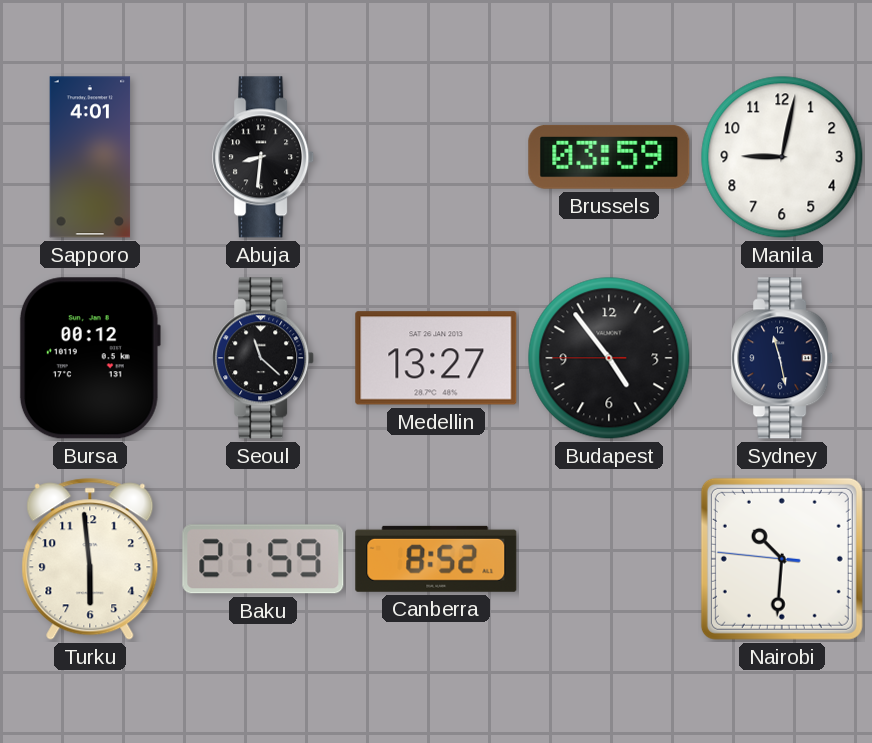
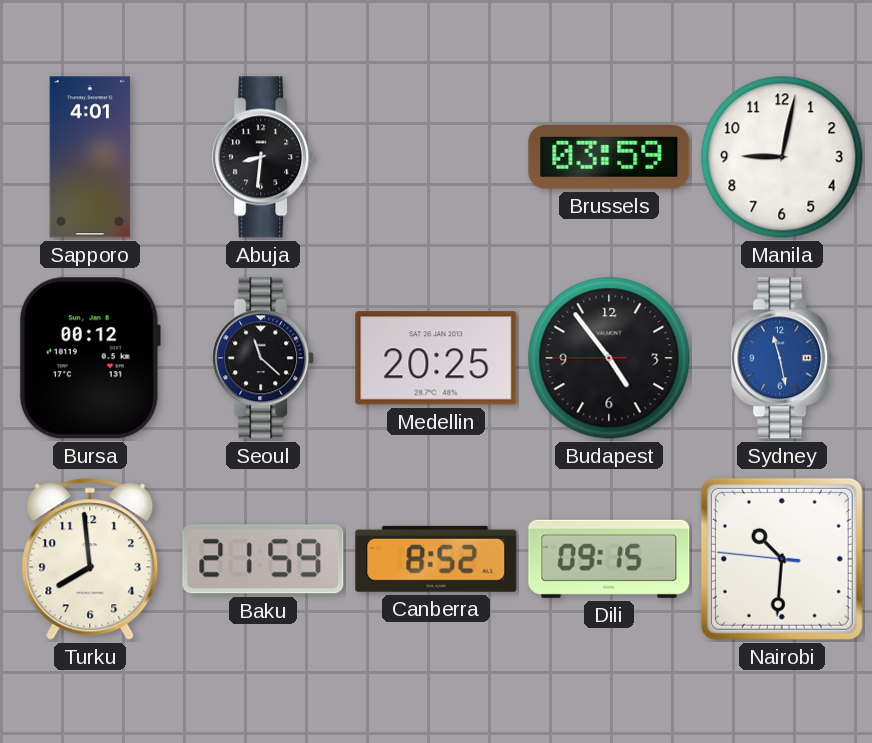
Medellin: 13:27 -> 20:25 (436, 358)
Sydney dial: navy -> blue (783, 358)
Turku: 5:59 -> 7:59 (90, 559)
Dili: none -> 09:15 (609, 559)
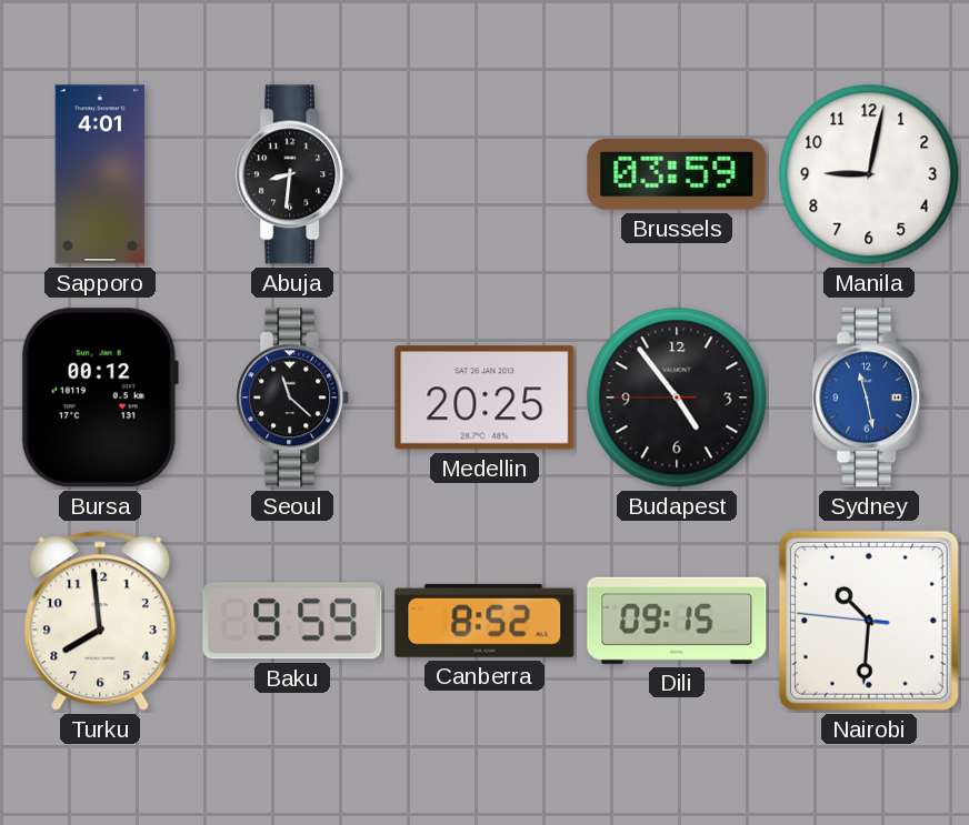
Baku: 21:59 -> 9:59 (292, 621)
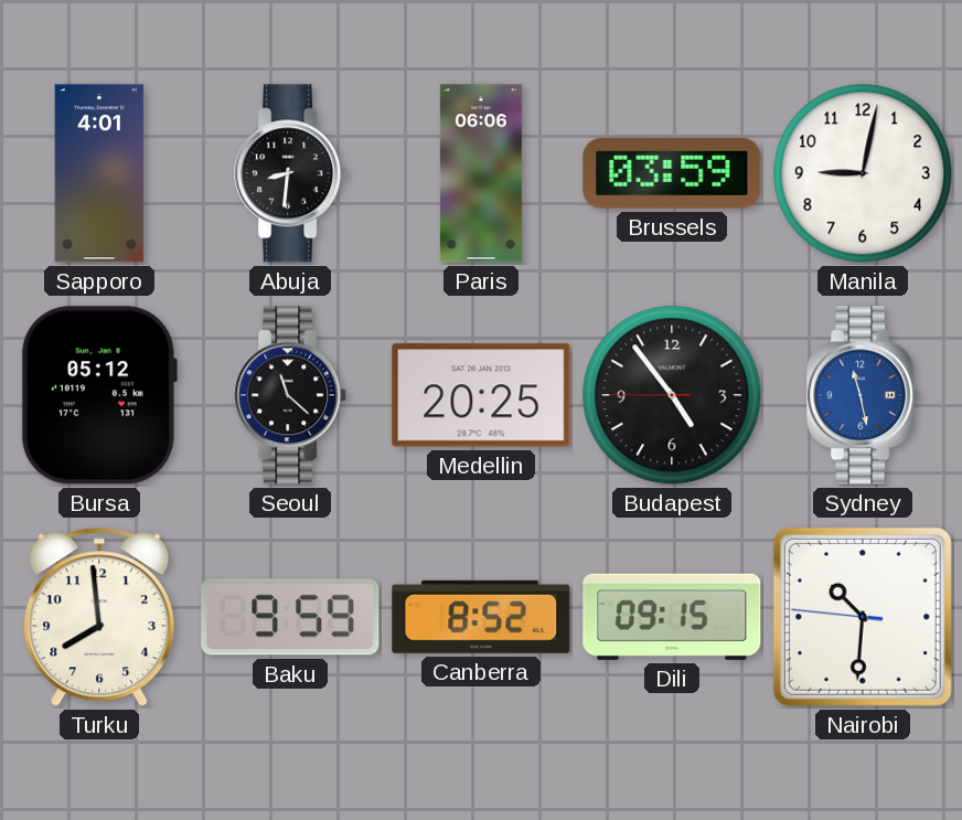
Paris: none -> 06:06 (481, 173)
Bursa: 00:12 -> 05:12 (99, 395)
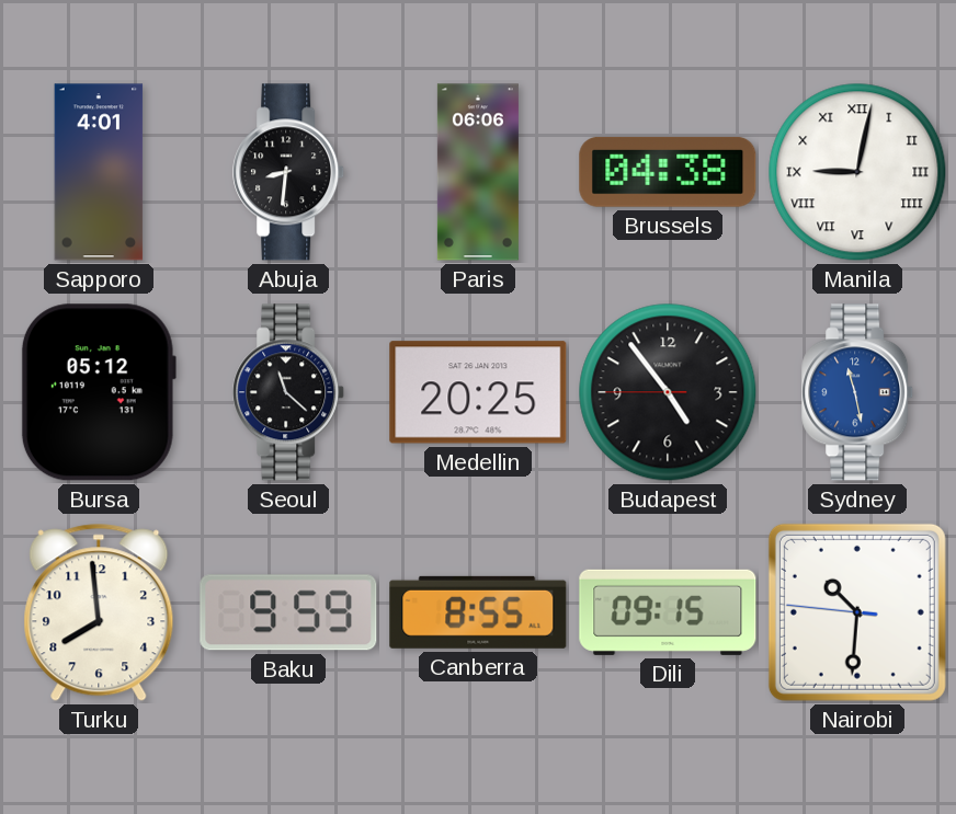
Brussels: 03:59 -> 04:38 (668, 172)
Manila numerals: Arabic -> Roman (857, 172)
Canberra: 8:52 -> 8:55 (478, 612)
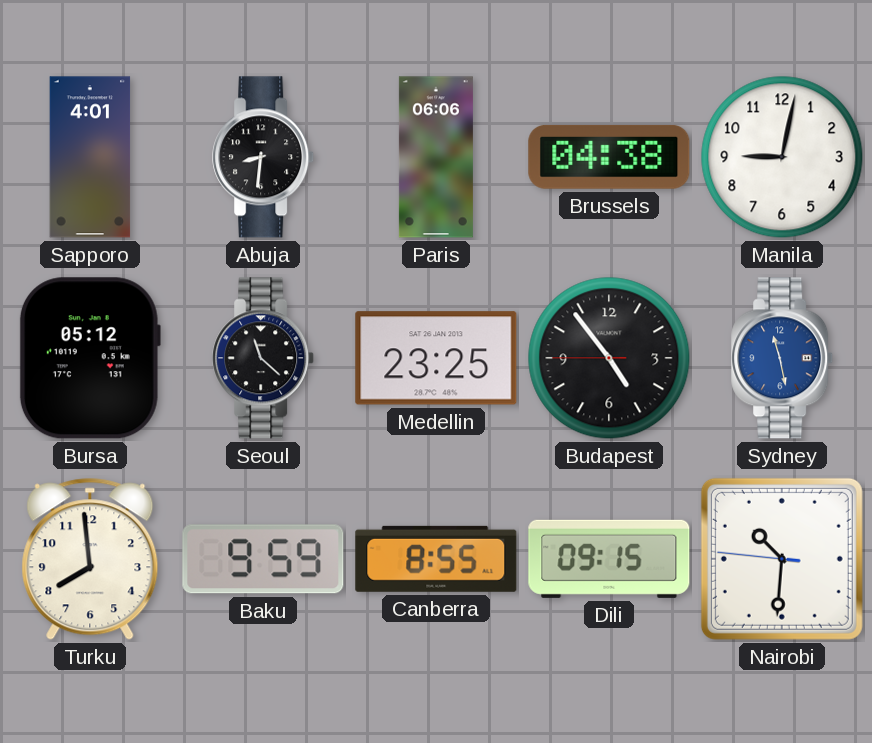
Manila numerals: Roman -> Arabic (782, 157)
Medellin: 20:25 -> 23:25 (436, 358)
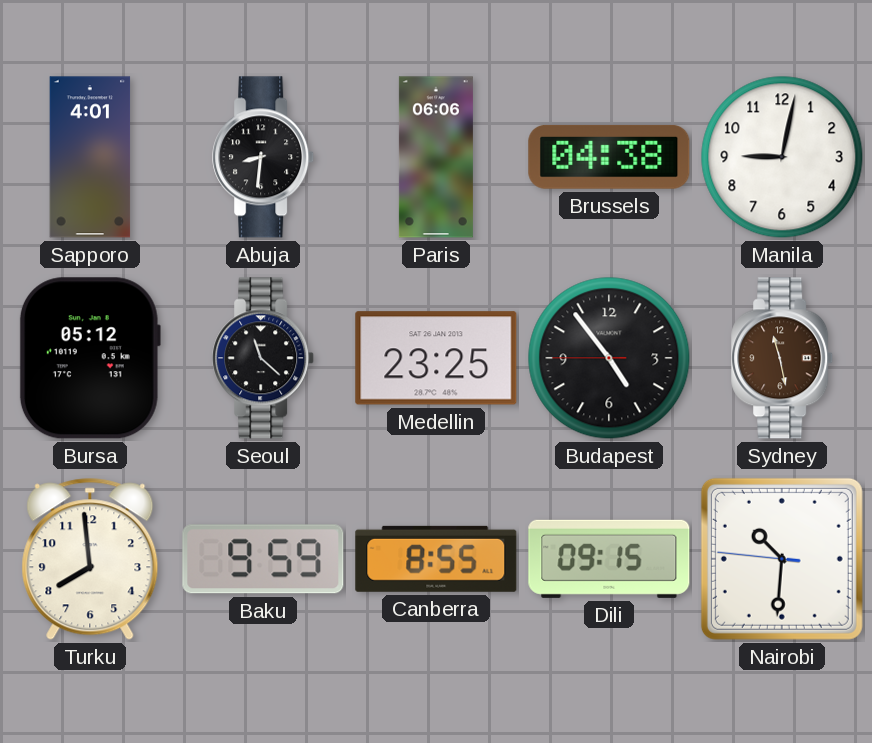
Sydney dial: blue -> brown (783, 358)
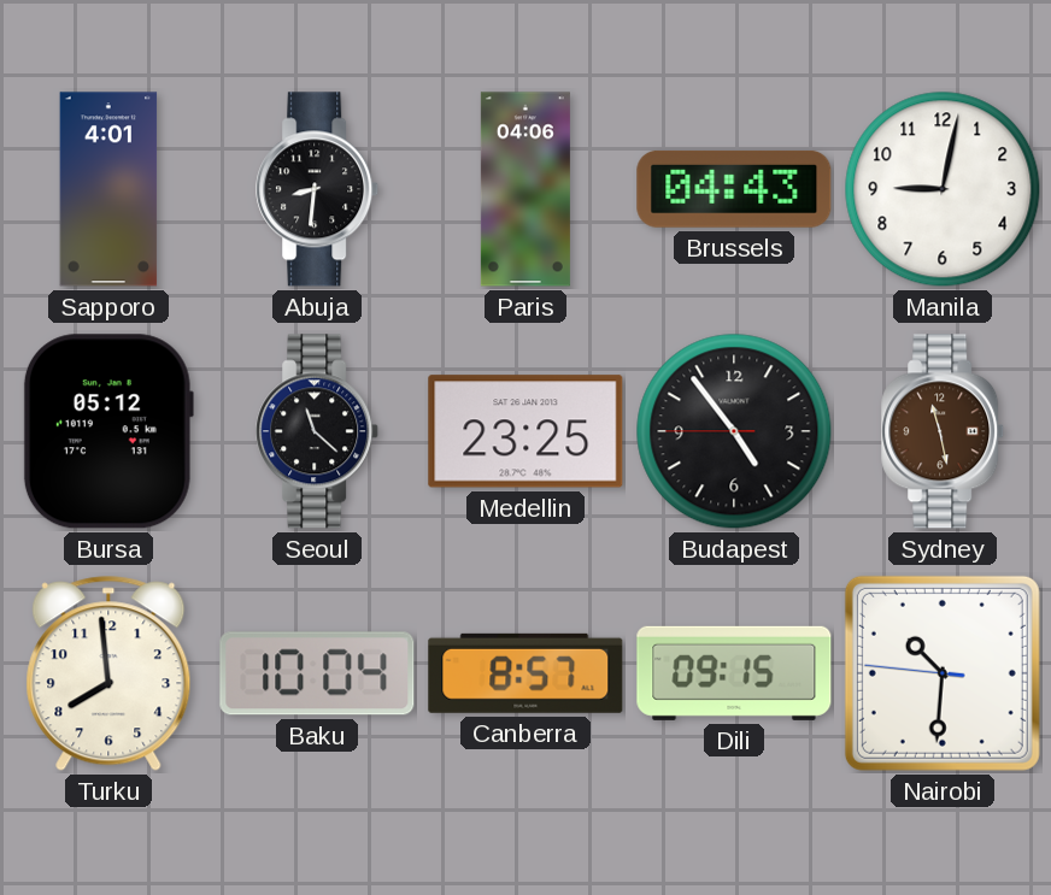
Paris: 06:06 -> 04:06 (525, 189)
Brussels: 04:38 -> 04:43 (734, 189)
Baku: 9:59 -> 10:04 (317, 673)
Canberra: 8:55 -> 8:57 (525, 673)
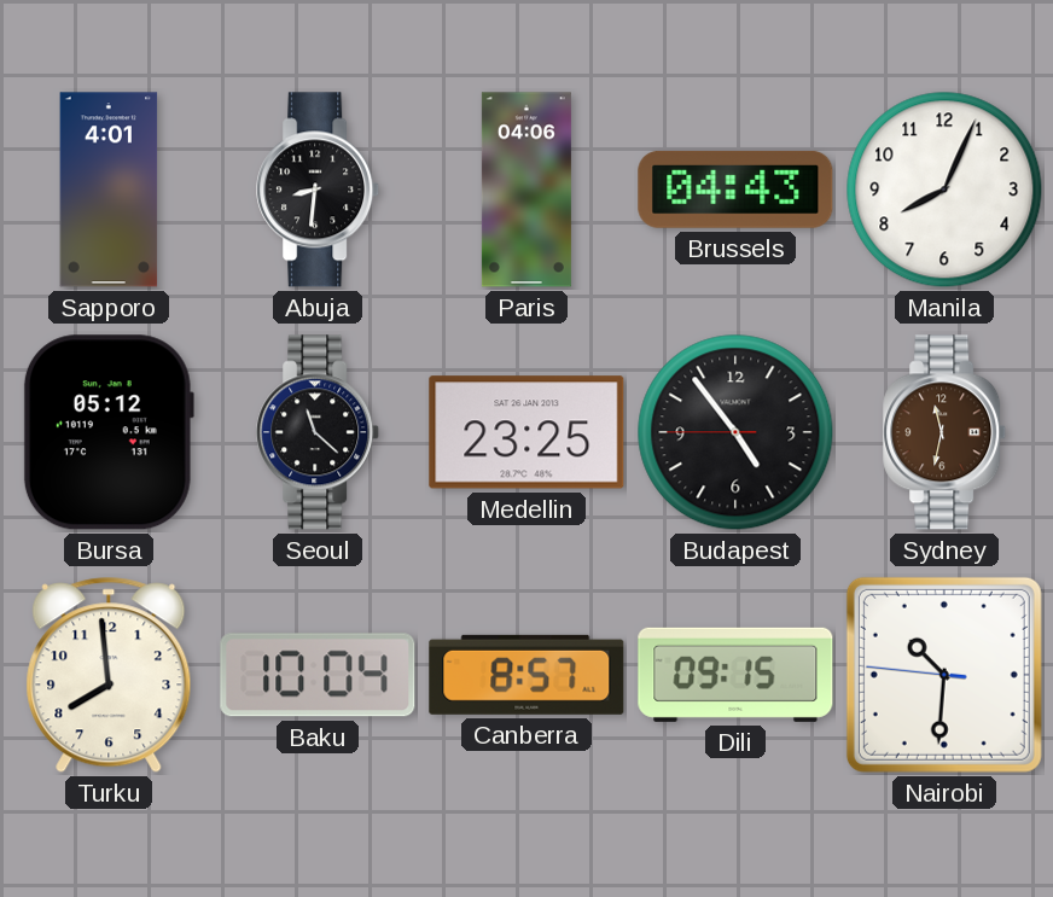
Manila: 9:02 -> 8:04 (944, 190)
Sydney: 11:28 -> 11:32 (946, 432)
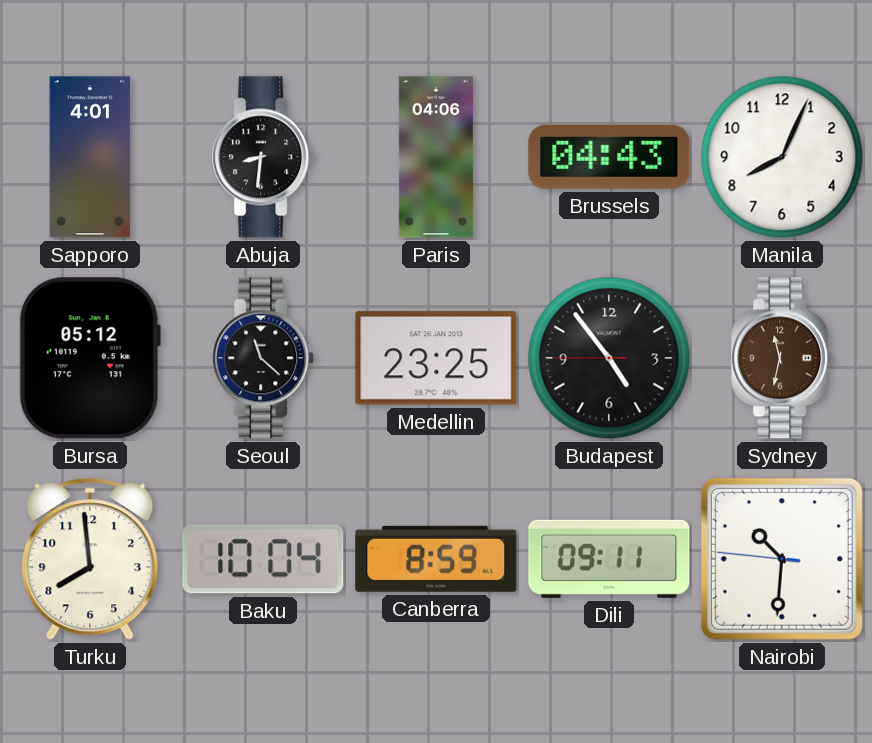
Canberra: 8:57 -> 8:59 (436, 559)
Dili: 09:15 -> 09:11 (609, 559)
